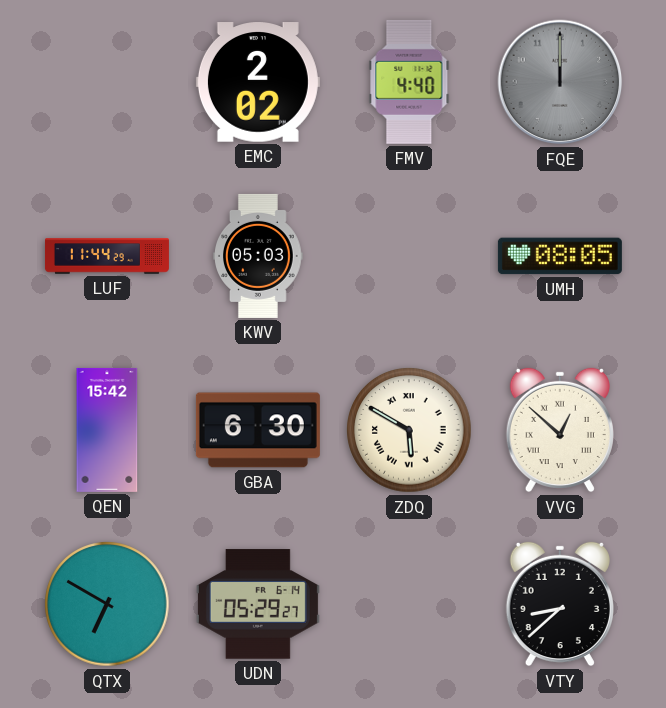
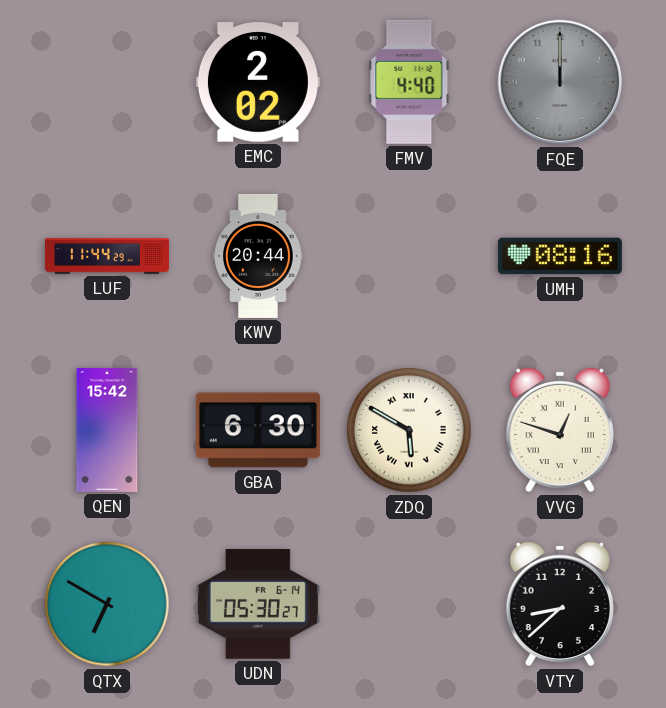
KWV: 05:03 -> 20:44 (259, 256)
UMH: 08:05 -> 08:16 (560, 256)
VVG: 12:52 -> 12:48 (560, 430)
UDN: 05:29 -> 05:30 (258, 604)
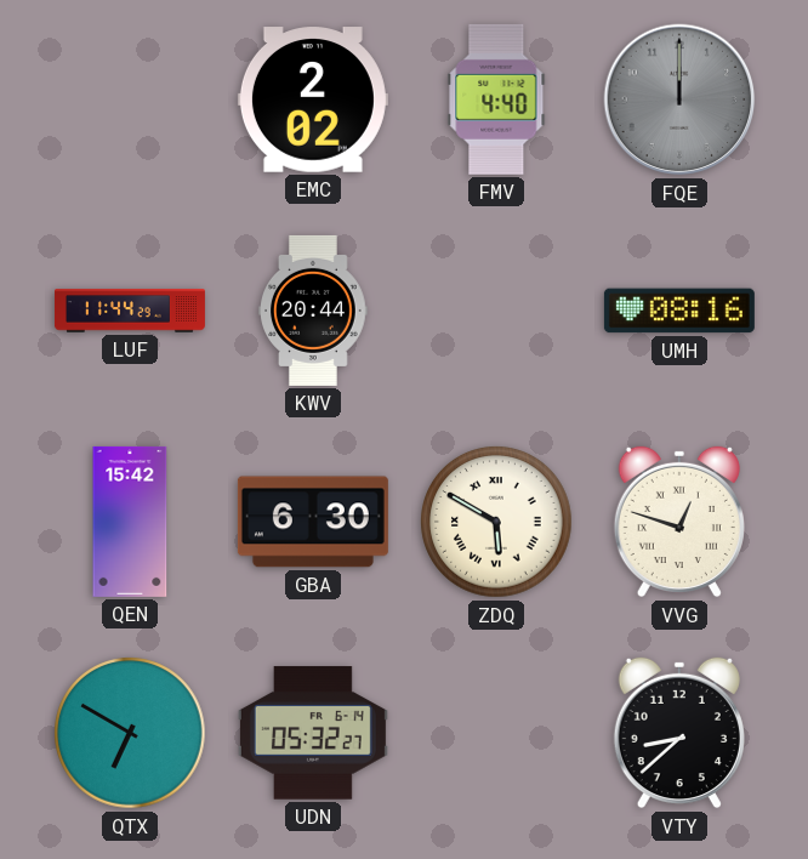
UDN: 05:30 -> 05:32 (313, 733)
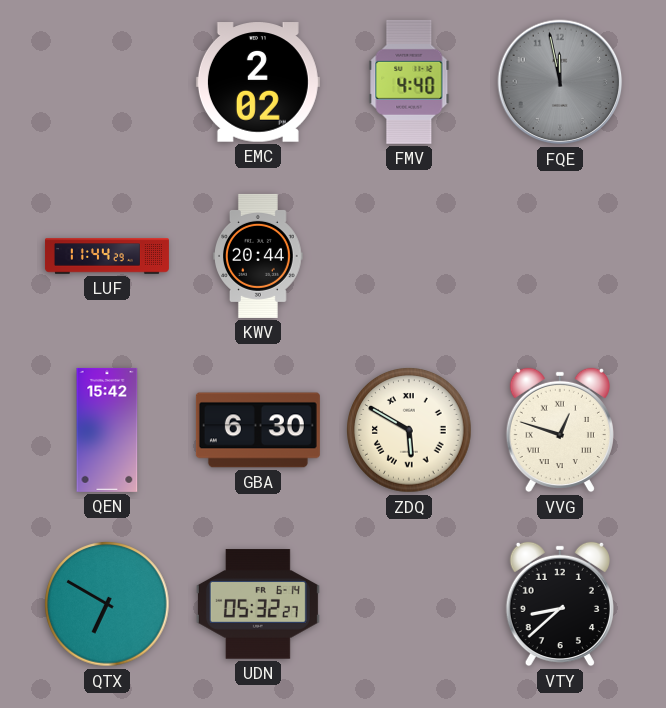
FQE: 12:00 -> 11:58 (560, 82)
UMH: 08:16 -> none (679, 311)
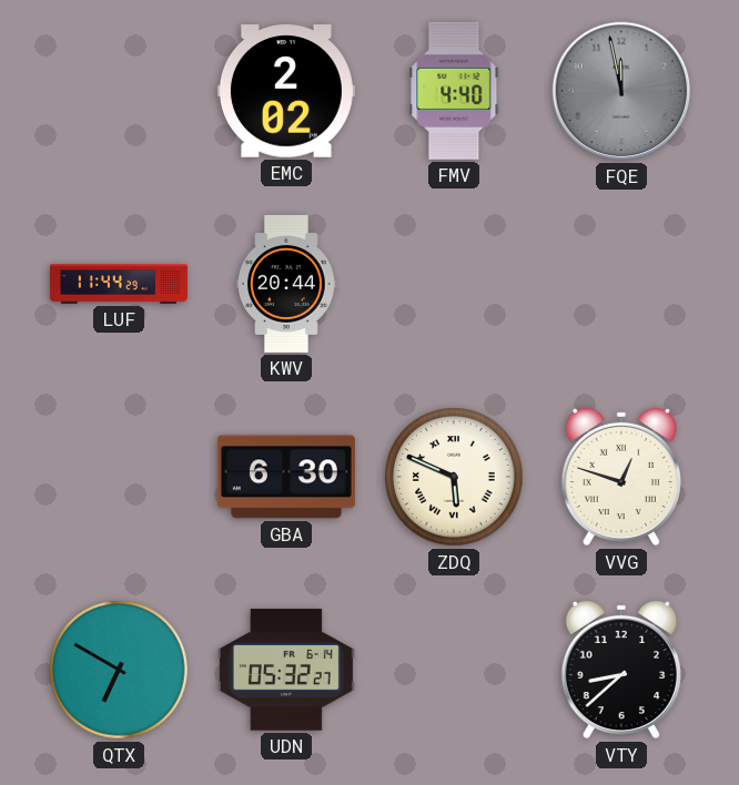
QEN: 15:42 -> none (107, 430)
ZDQ: 5:50 -> 5:49 (454, 477)
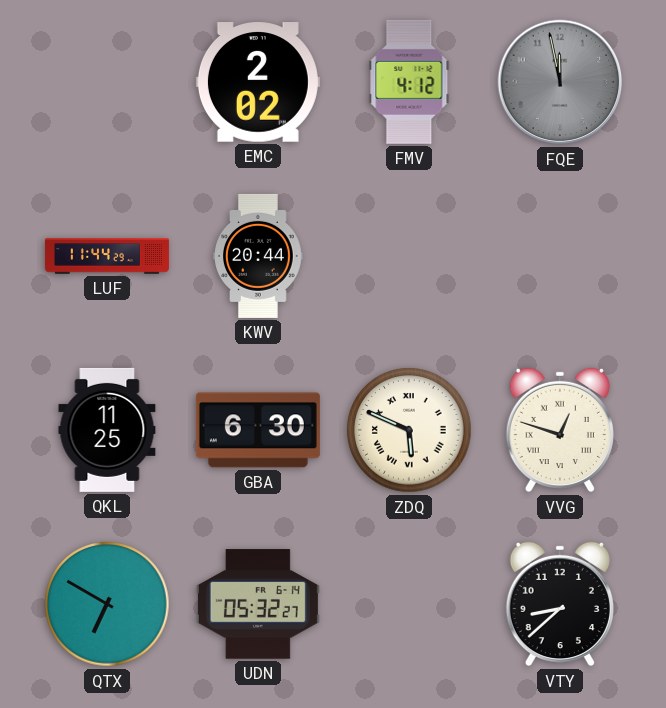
FMV: 4:40 -> 4:12 (409, 82)
QKL: none -> 11:25 (107, 430)
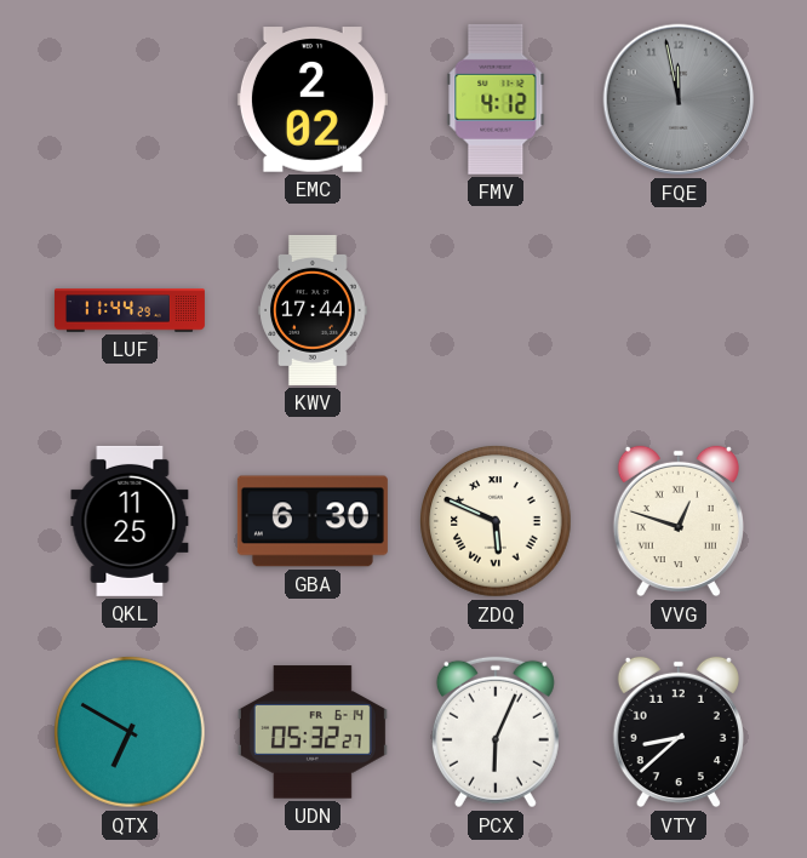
KWV: 20:44 -> 17:44 (314, 310)
PCX: none -> 6:04 (496, 732)
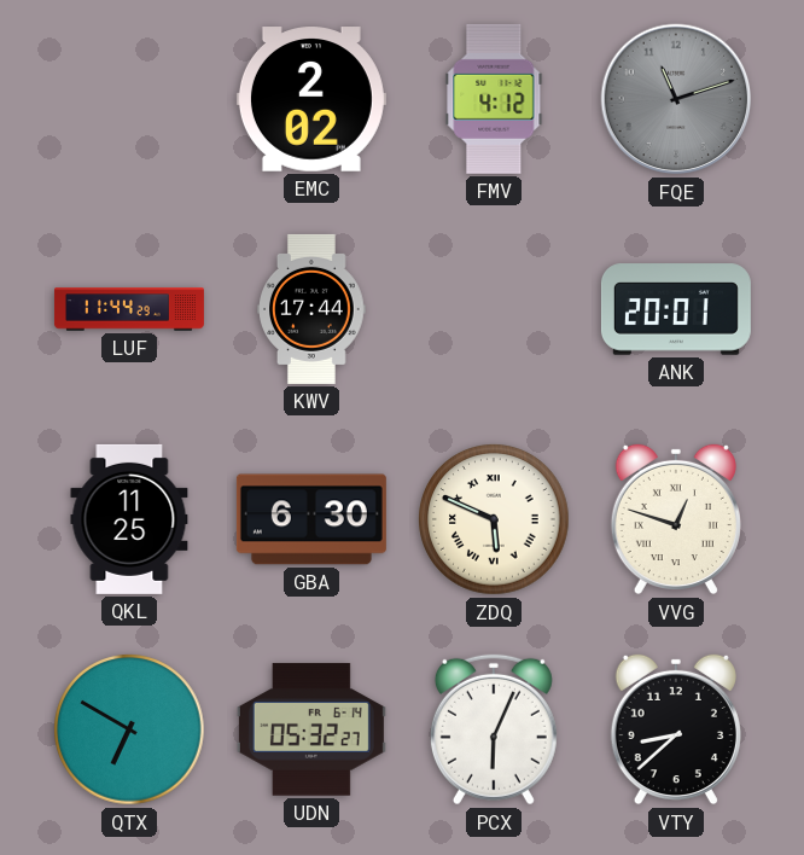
FQE: 11:58 -> 11:12 (676, 99)
ANK: none -> 20:01 (676, 309)
